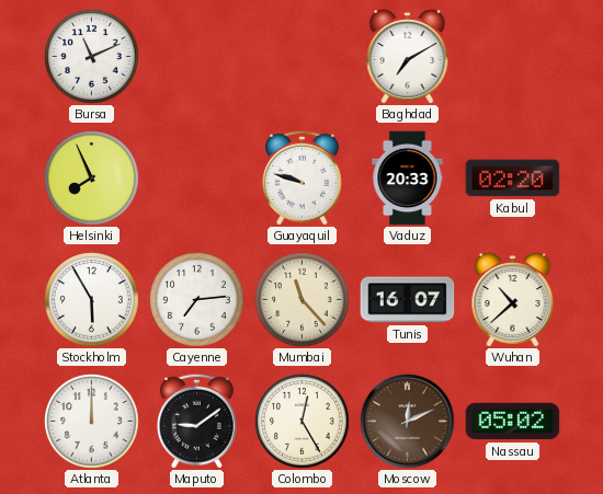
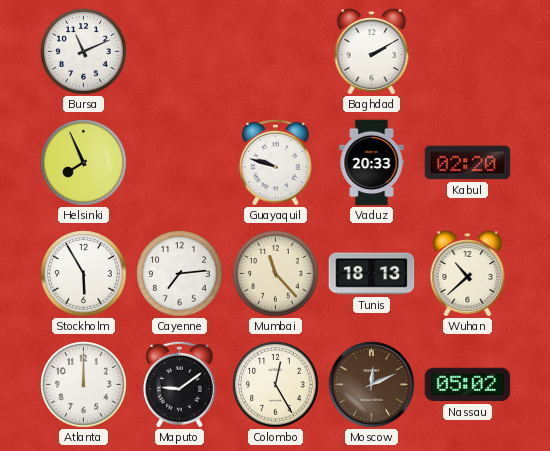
Baghdad: 7:10 -> 2:10 (372, 52)
Tunis: 16:07 -> 18:13 (372, 274)
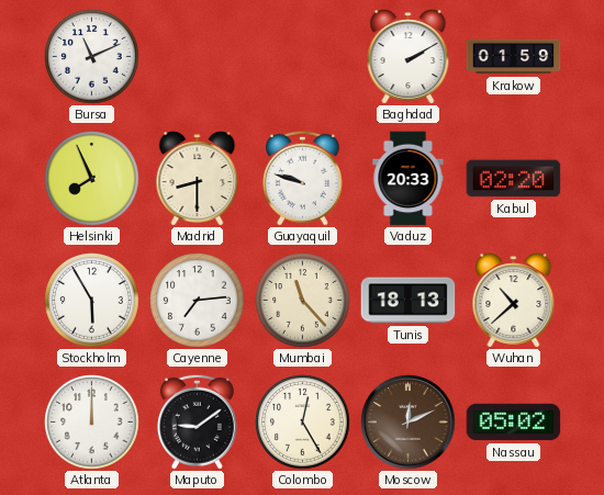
Krakow: none -> 01:59 (514, 57)
Madrid: none -> 8:30 (198, 179)
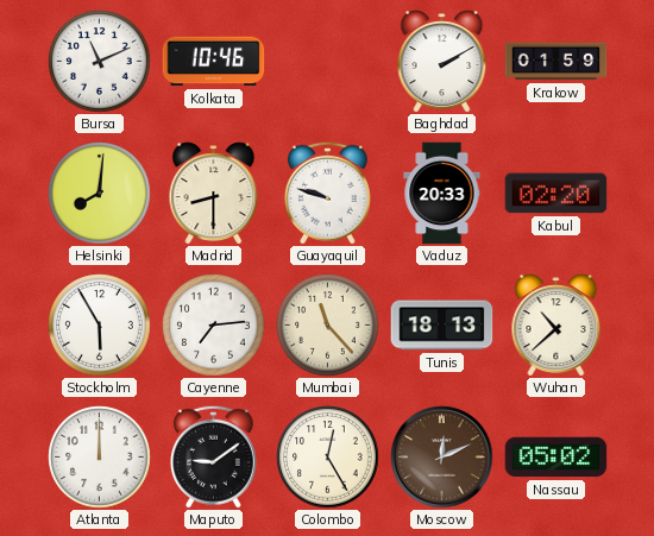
Kolkata: none -> 10:46 (214, 62)
Helsinki: 7:56 -> 8:01 (100, 194)
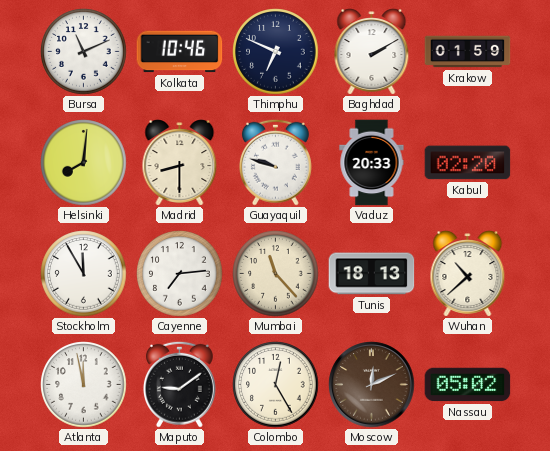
Thimphu: none -> 6:49 (276, 52)
Stockholm: 5:55 -> 11:55 (84, 274)
Atlanta: 12:00 -> 11:58 (84, 385)
